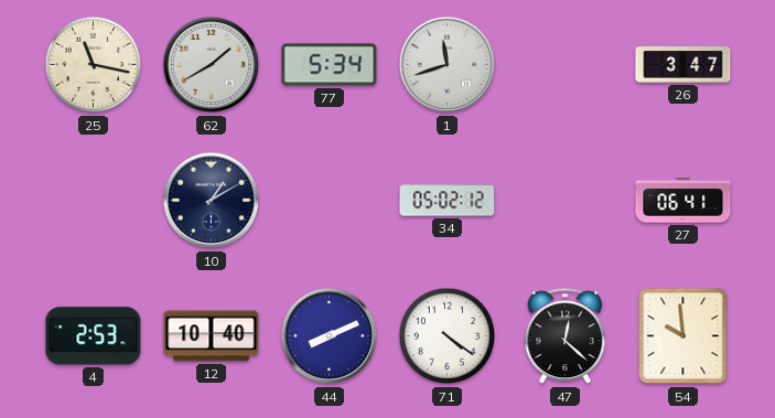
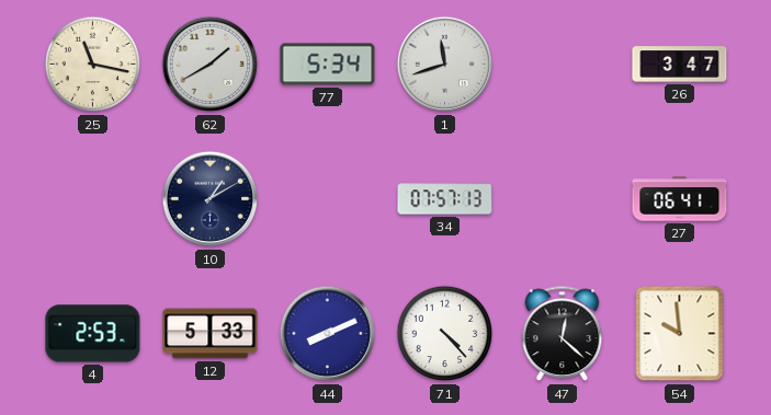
34: 05:02 -> 07:57 (445, 199)
12: 10:40 -> 5:33 (211, 334)
71: 4:21 -> 4:23 (445, 334)
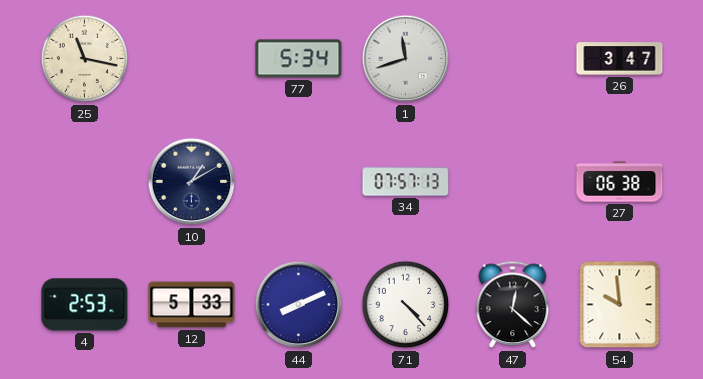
62: 1:40 -> none (211, 65)
27: 06:41 -> 06:38 (620, 182)
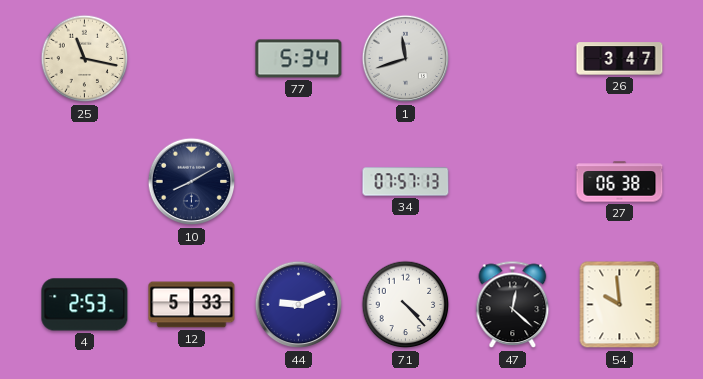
10: 1:10 -> 8:10 (192, 182)
44: 8:11 -> 9:11 (299, 305)
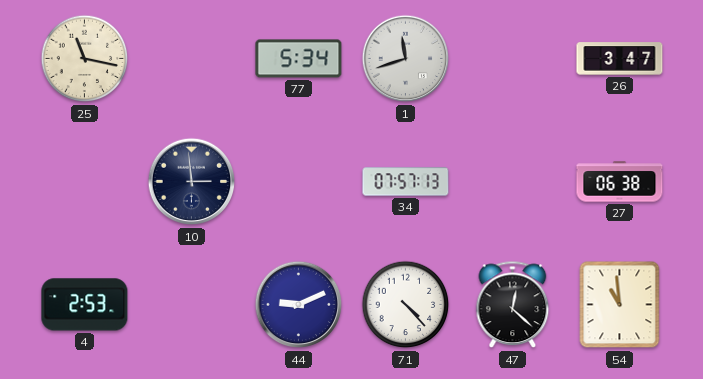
10: 8:10 -> 2:59 (192, 182)
12: 5:33 -> none (192, 305)
54: 9:59 -> 10:59 (620, 305)
